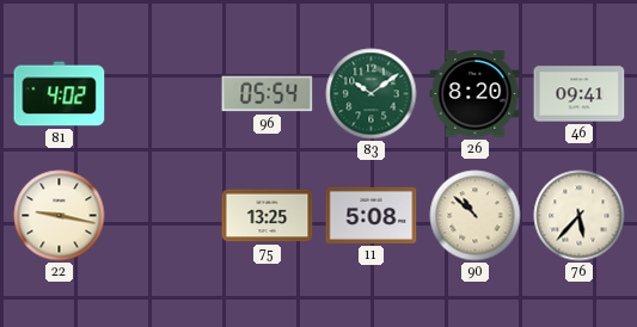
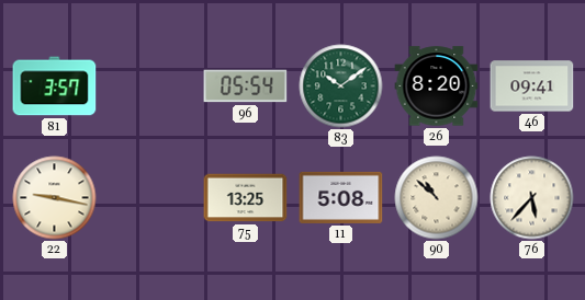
81: 4:02 -> 3:57 (55, 86)
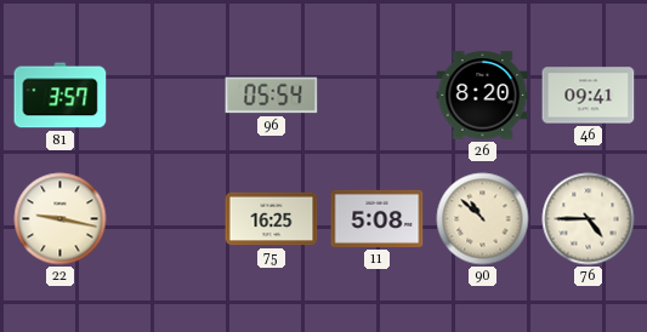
83: 10:09 -> none (341, 86)
75: 13:25 -> 16:25 (272, 219)
76: 5:37 -> 4:45 (589, 219)
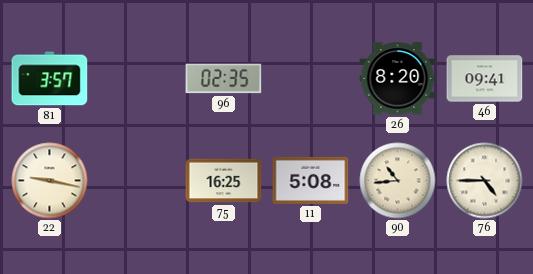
96: 05:54 -> 02:35 (224, 79)
90: 10:52 -> 10:44 (398, 181)
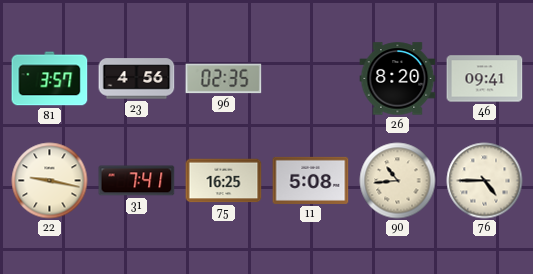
23: none -> 4:56 (137, 79)
31: none -> 7:41 (137, 181)
